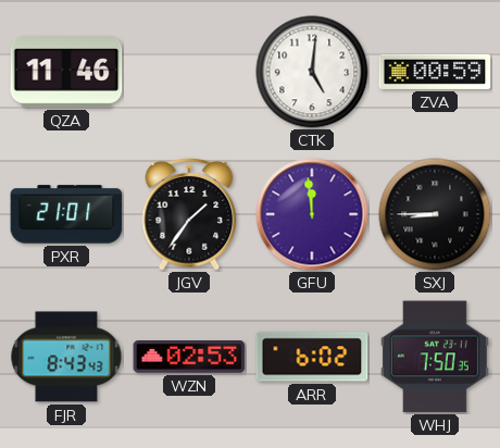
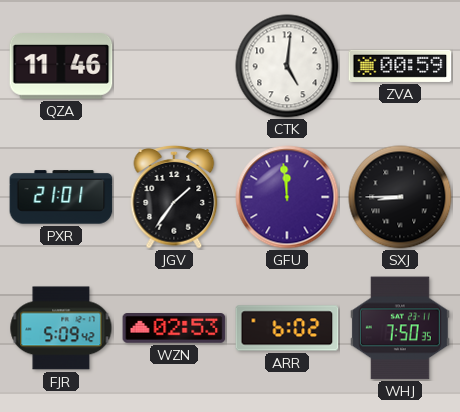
FJR: 8:43 -> 5:09 (61, 328)
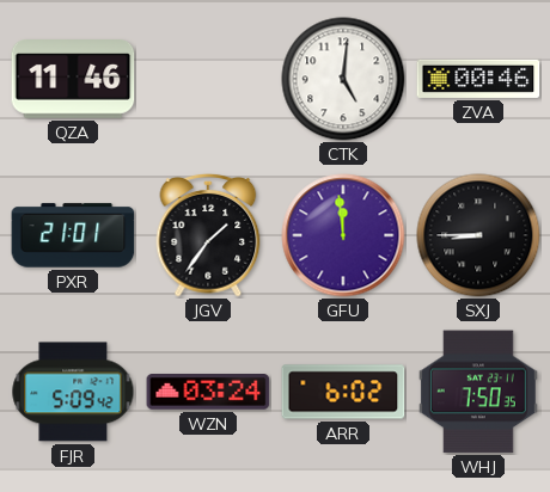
ZVA: 00:59 -> 00:46 (478, 79)
WZN: 02:53 -> 03:24 (208, 393)
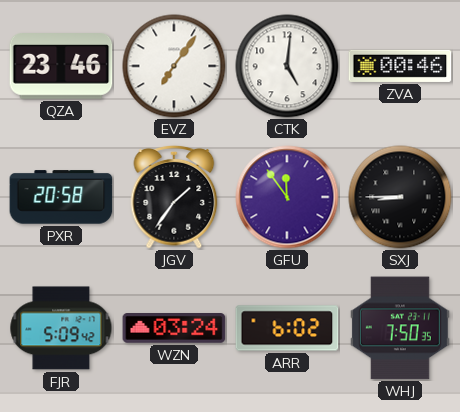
QZA: 11:46 -> 23:46 (61, 67)
EVZ: none -> 7:06 (174, 66)
PXR: 21:01 -> 20:58 (61, 197)
GFU: 11:59 -> 11:54 (287, 197)
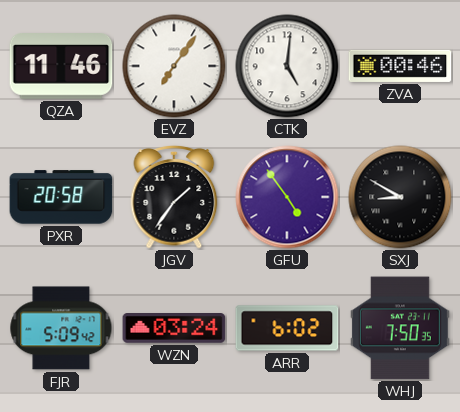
QZA: 23:46 -> 11:46 (61, 67)
GFU: 11:54 -> 4:54 (287, 197)
SXJ: 8:45 -> 8:50 (400, 197)
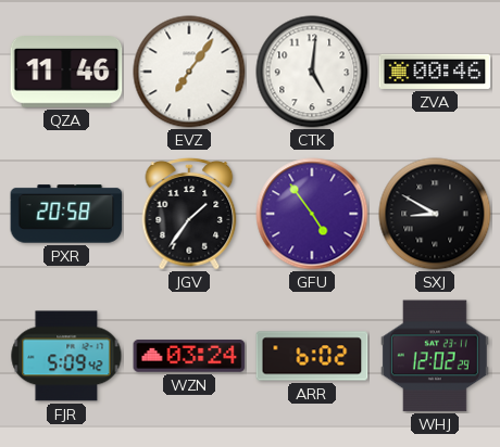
WHJ: 7:50 -> 12:02 (435, 356)
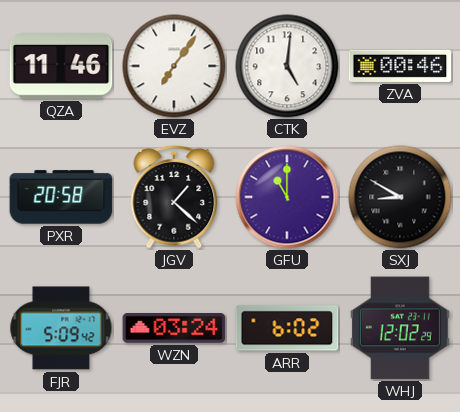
JGV: 1:36 -> 1:22 (174, 197)
GFU: 4:54 -> 11:00 (287, 197)
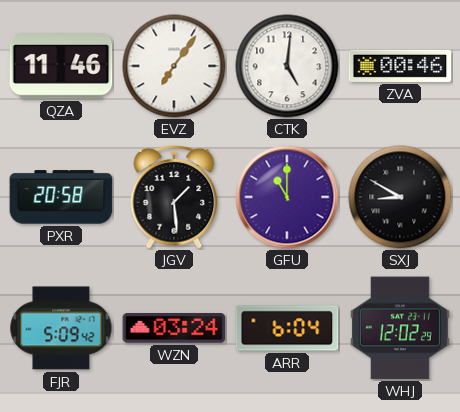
JGV: 1:22 -> 1:29 (174, 197)
ARR: 6:02 -> 6:04 (287, 328)
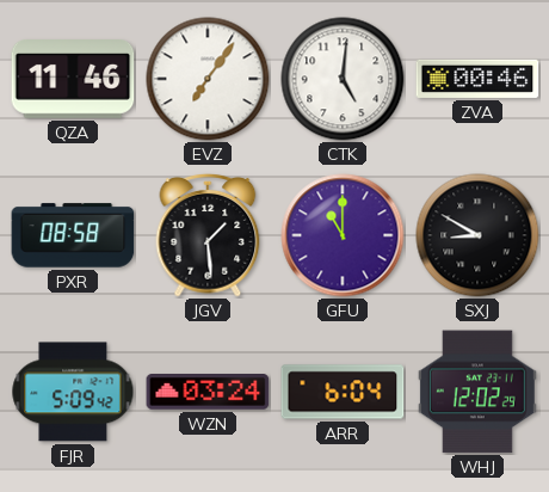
PXR: 20:58 -> 08:58 (73, 235)
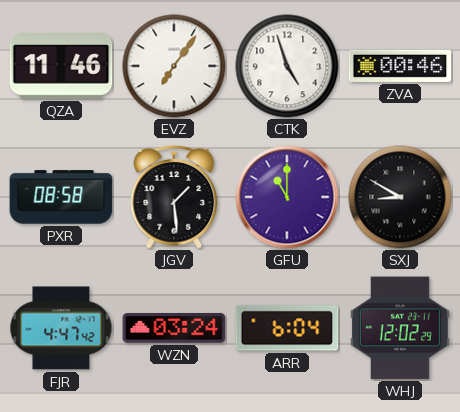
CTK: 5:01 -> 4:57 (287, 66)
FJR: 5:09 -> 4:47 (61, 328)
